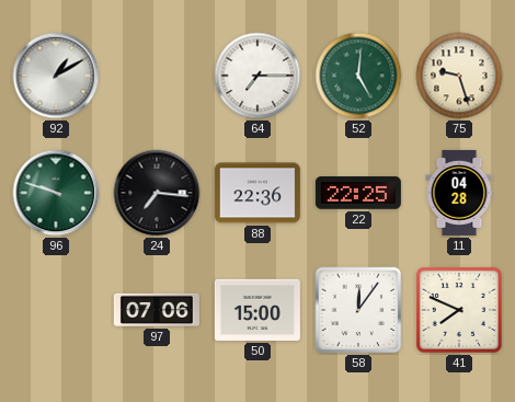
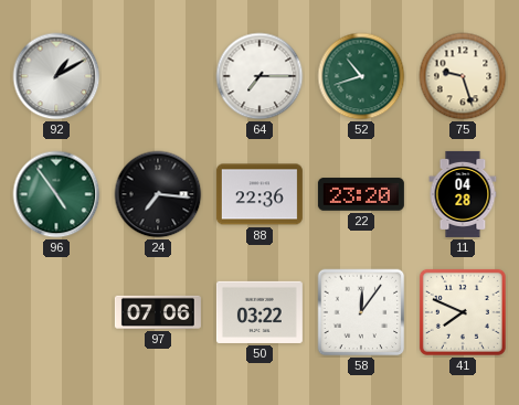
52: 5:01 -> 10:42 (361, 76)
96: 9:48 -> 4:54 (56, 194)
22: 22:25 -> 23:20 (361, 194)
50: 15:00 -> 03:22 (259, 312)
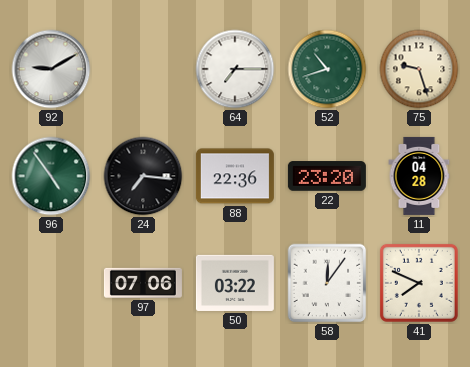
92: 1:10 -> 9:10 (51, 69)
